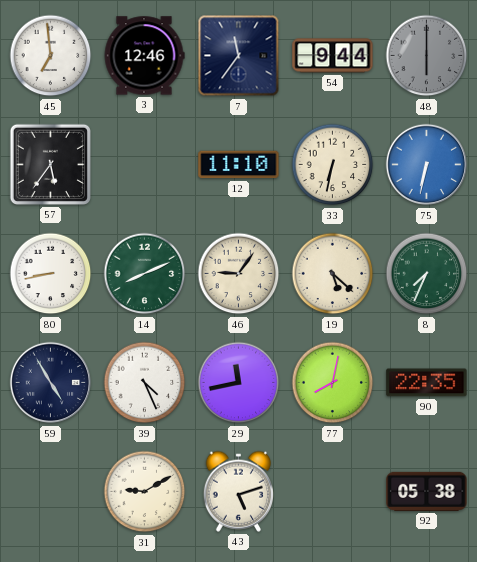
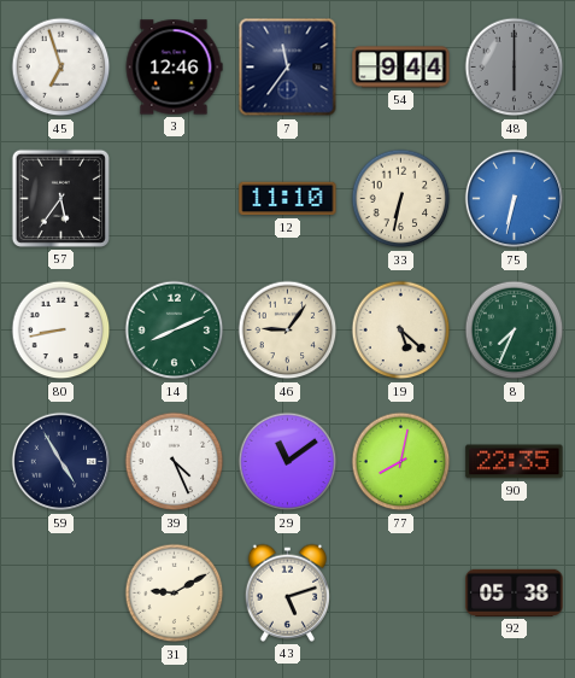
45: 6:59 -> 6:57 (61, 68)
29: 11:43 -> 11:09 (288, 462)
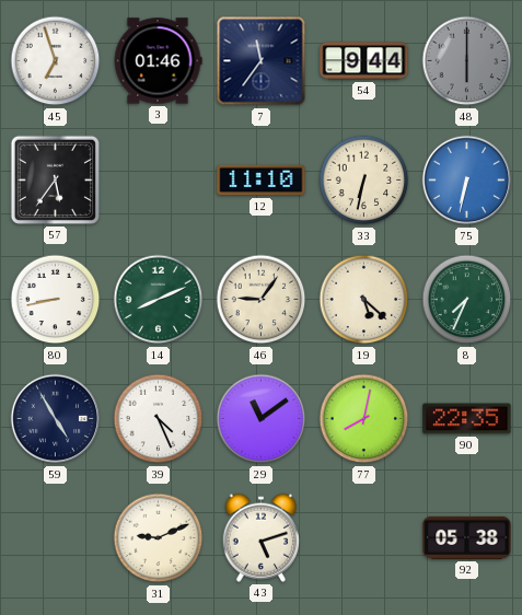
3: 12:46 -> 01:46 (158, 61)
31: 9:10 -> 9:11 (159, 538)
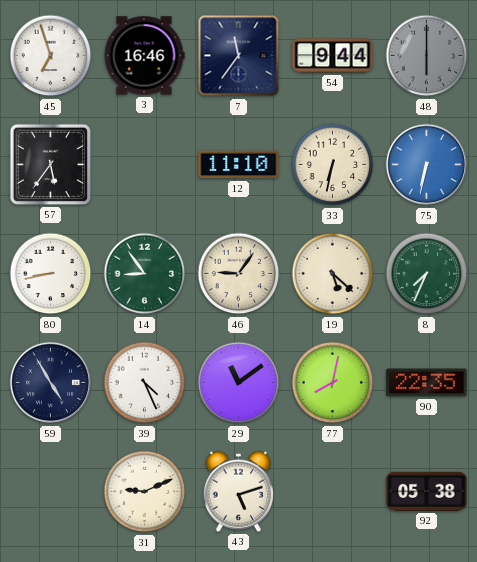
3: 01:46 -> 16:46 (144, 56)
14: 8:11 -> 8:54 (145, 274)
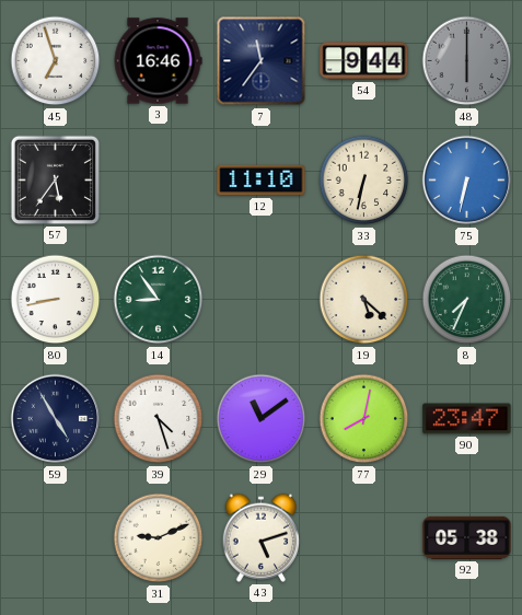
46: 9:06 -> none (239, 274)
39: 4:26 -> 4:27 (159, 419)
90: 22:35 -> 23:47 (467, 419)
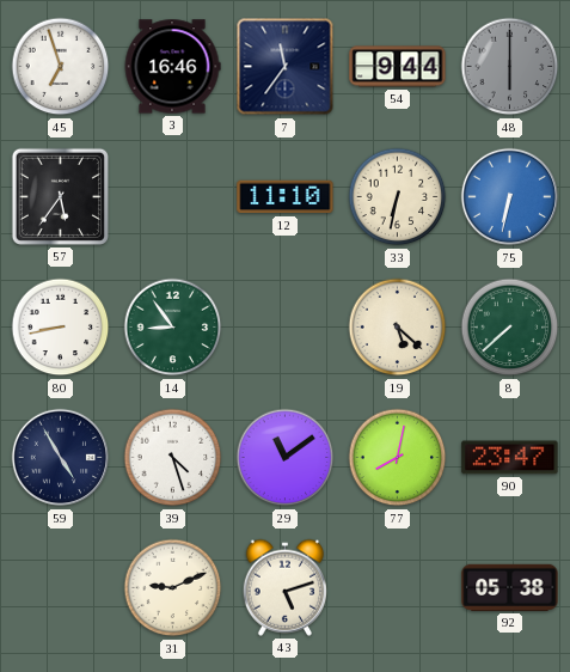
8: 7:34 -> 7:38 (510, 328)
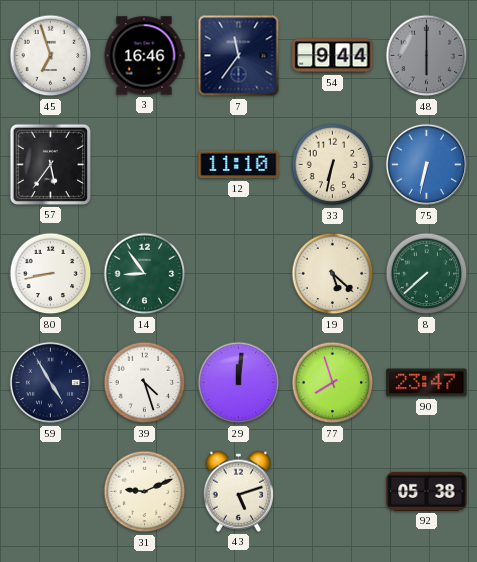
29: 11:09 -> 12:01 (239, 383)
77: 8:02 -> 7:57 (333, 383)
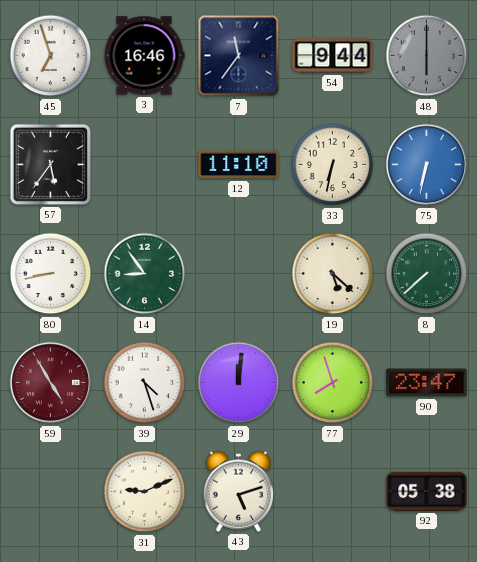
59 dial: navy -> burgundy (51, 383)
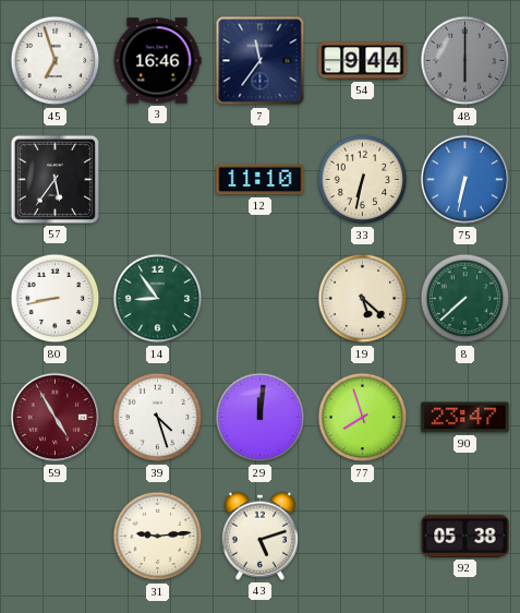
31: 9:11 -> 9:14 (158, 537)
